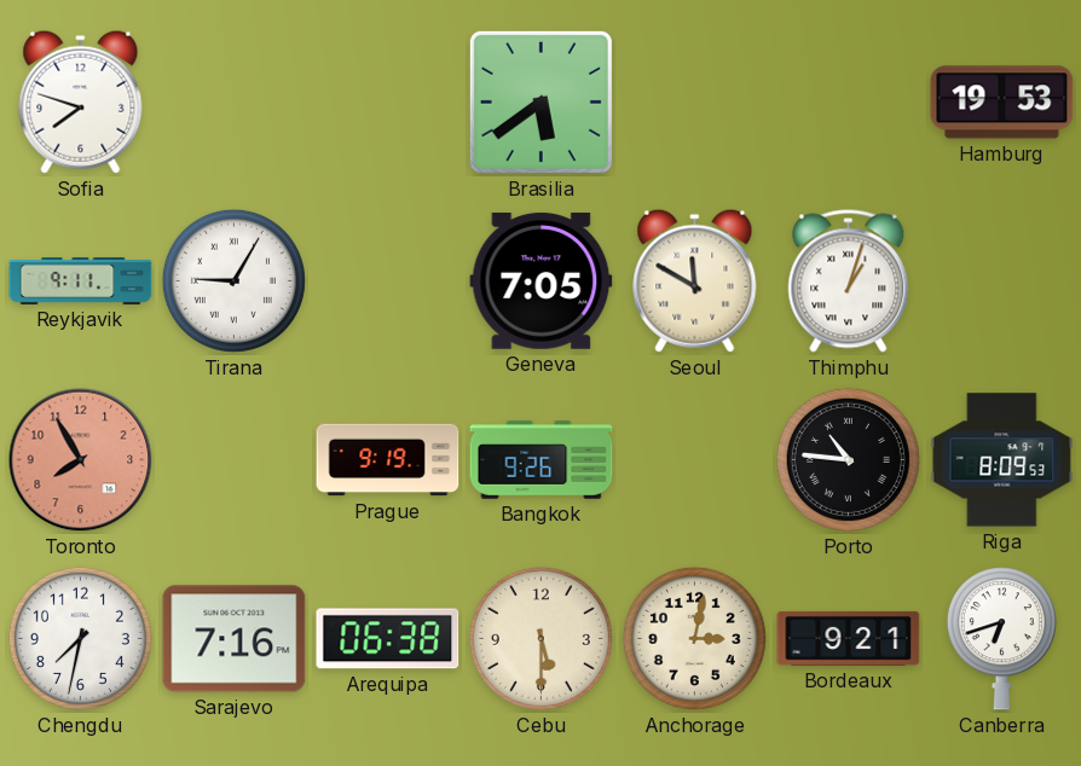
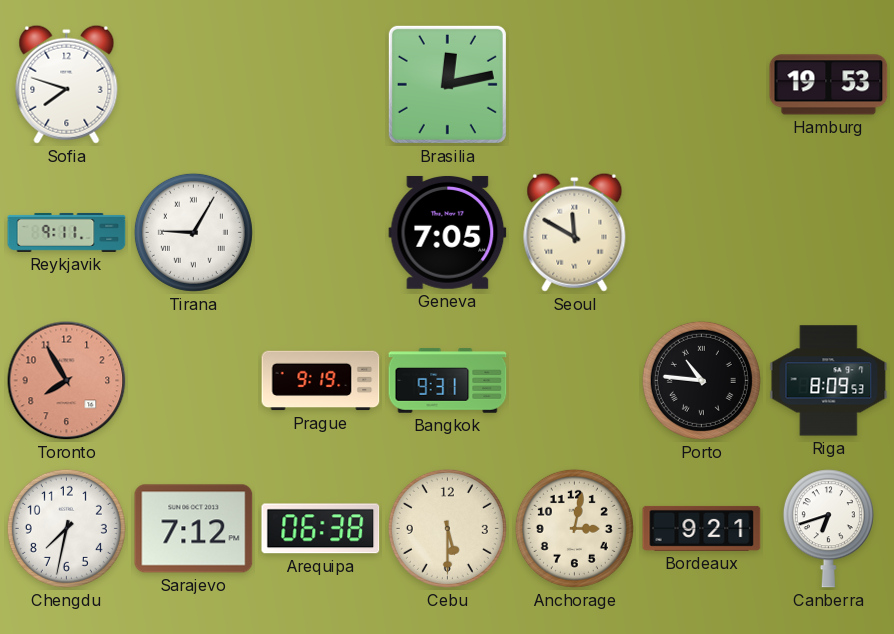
Brasilia: 5:39 -> 12:13 (447, 84)
Thimphu: 1:03 -> none (849, 282)
Bangkok: 9:26 -> 9:31 (448, 381)
Sarajevo: 7:16 -> 7:12 (194, 529)
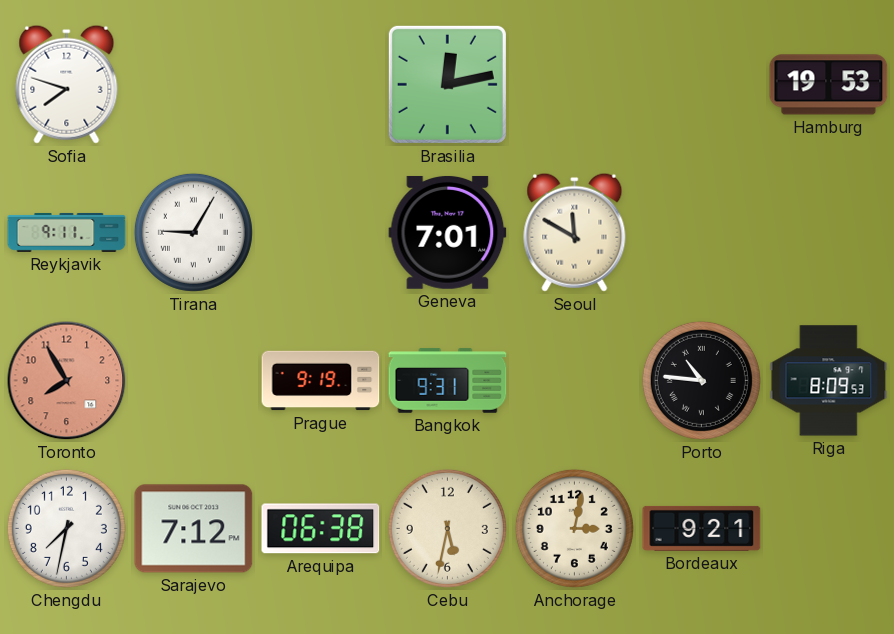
Geneva: 7:05 -> 7:01 (448, 232)
Cebu: 5:30 -> 5:32 (447, 528)
Canberra: 6:42 -> none (828, 529)
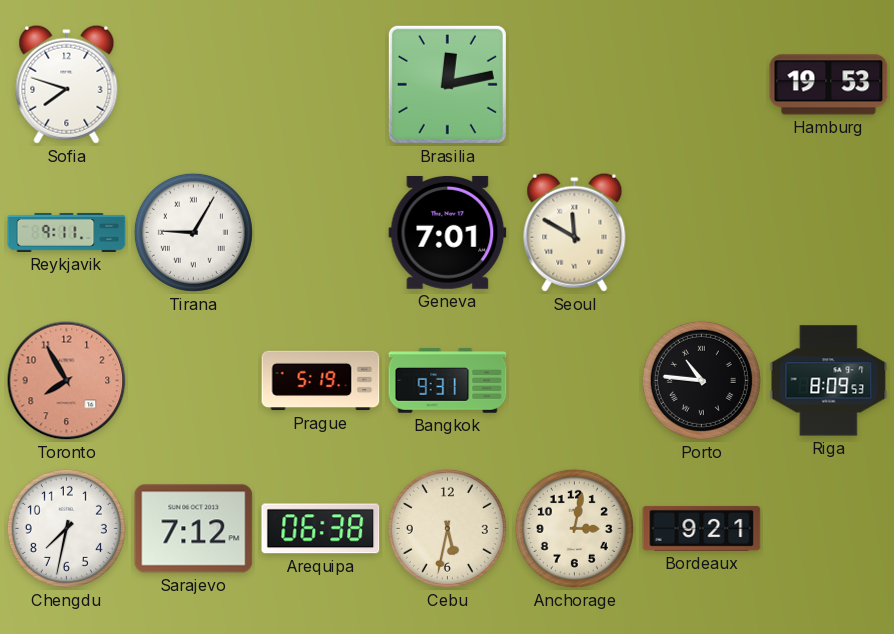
Prague: 9:19 -> 5:19 (321, 381)
